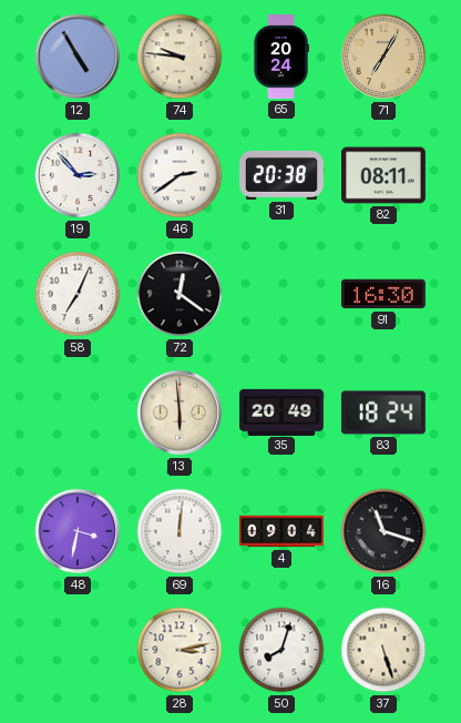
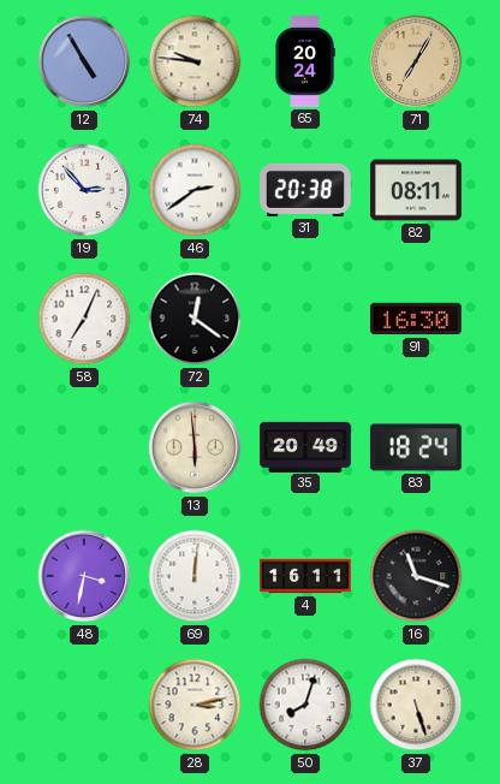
4: 09:04 -> 16:11 (305, 576)
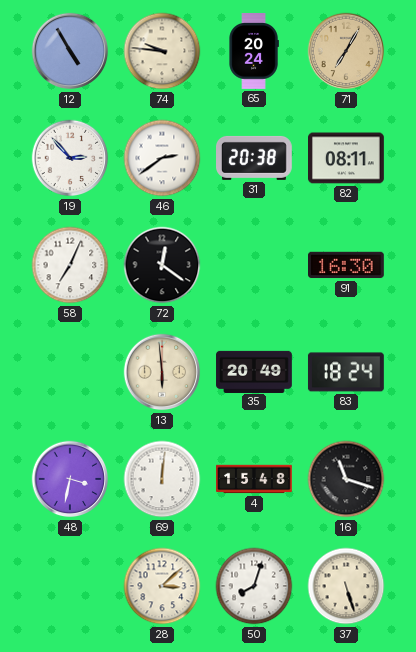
4: 16:11 -> 15:48 (254, 479)
28: 3:13 -> 3:08 (162, 586)
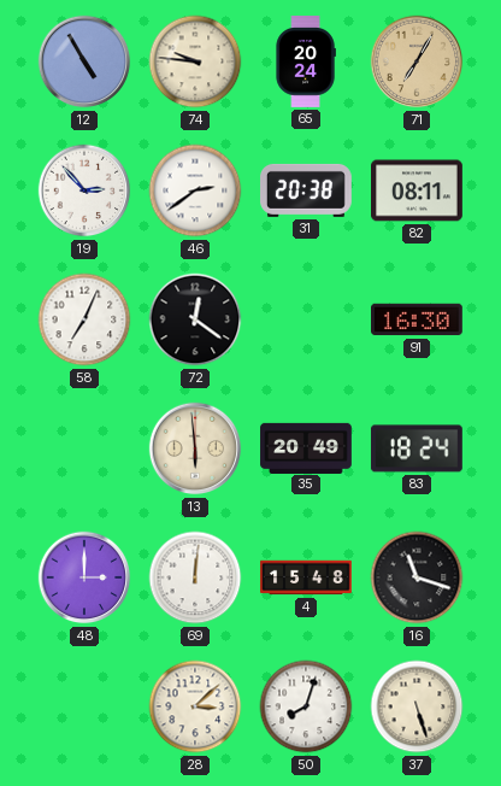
48: 3:32 -> 3:00 (84, 577)
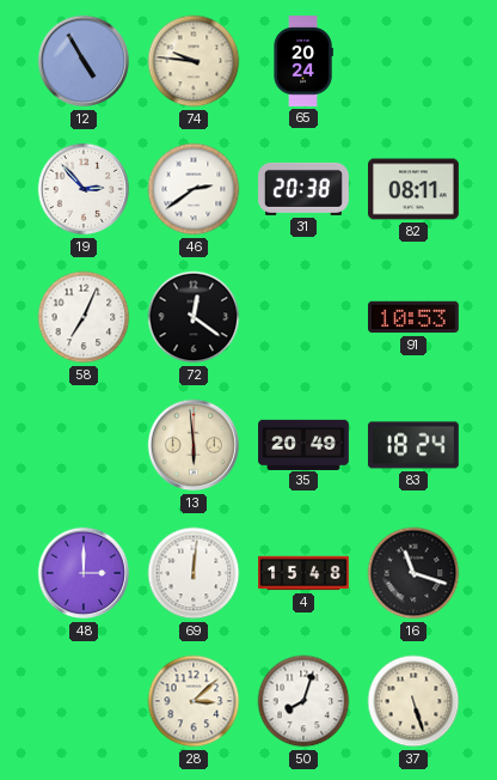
71: 7:05 -> none (417, 61)
91: 16:30 -> 10:53 (415, 317)
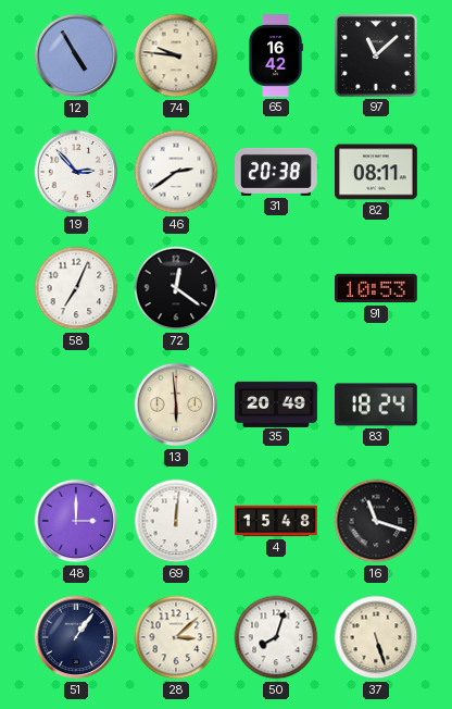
65: 20:24 -> 16:42 (276, 57)
97: none -> 11:08 (376, 55)
51: none -> 1:06 (76, 637)
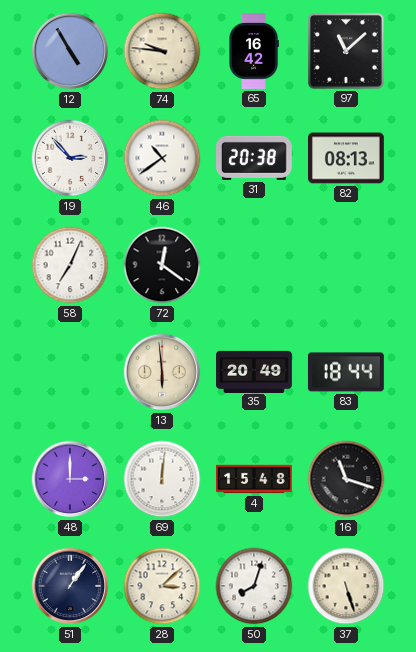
46: 2:39 -> 10:39 (162, 158)
82: 08:11 -> 08:13 (347, 158)
91: 10:53 -> none (377, 288)
83: 18:24 -> 18:44 (346, 372)
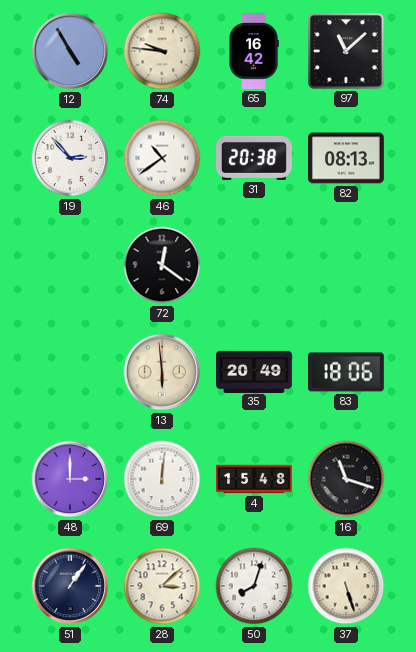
58: 7:04 -> none (70, 265)
83: 18:44 -> 18:06 (346, 372)
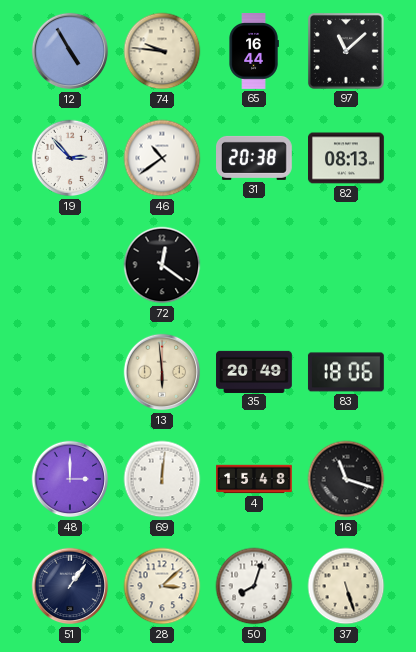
65: 16:42 -> 16:44 (254, 52)
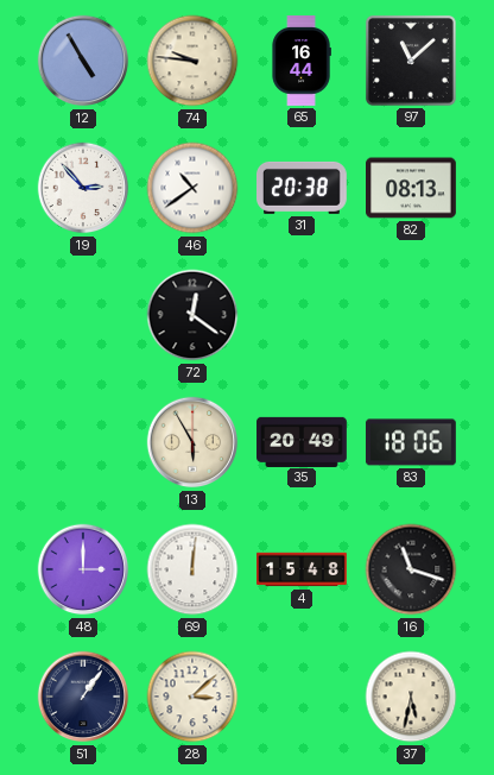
13: 5:59 -> 5:55 (192, 442)
50: 8:03 -> none (254, 586)
37: 5:27 -> 5:32 (411, 697)
